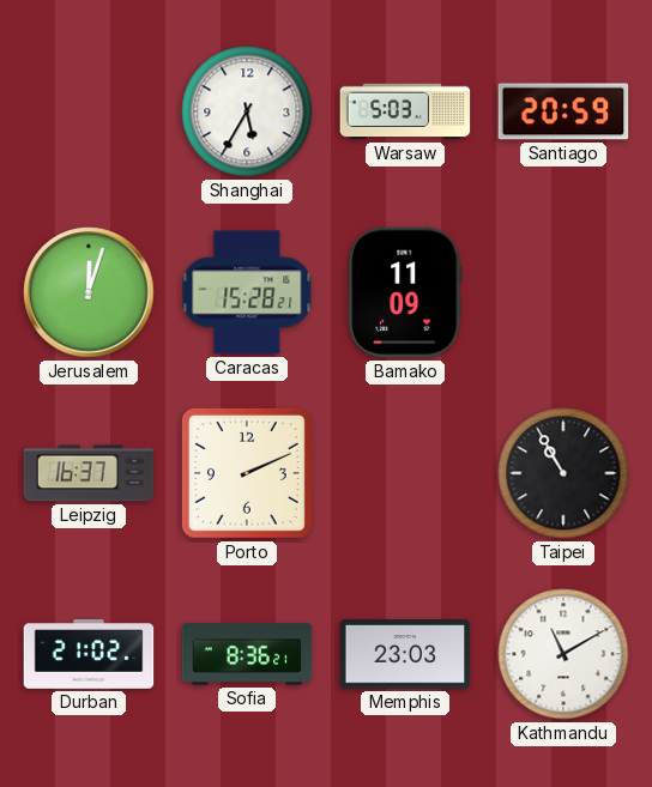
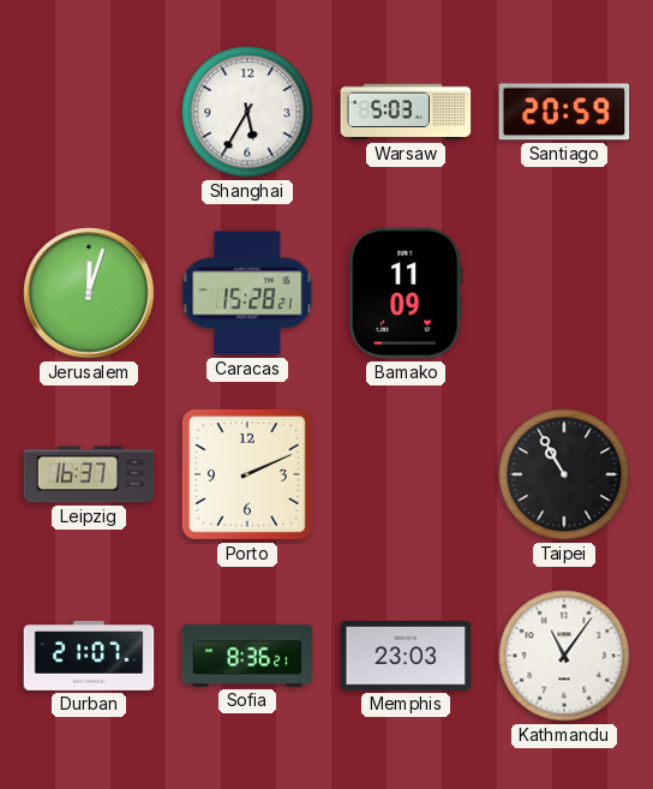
Durban: 21:02 -> 21:07 (89, 656)
Kathmandu: 11:10 -> 11:06 (564, 656)
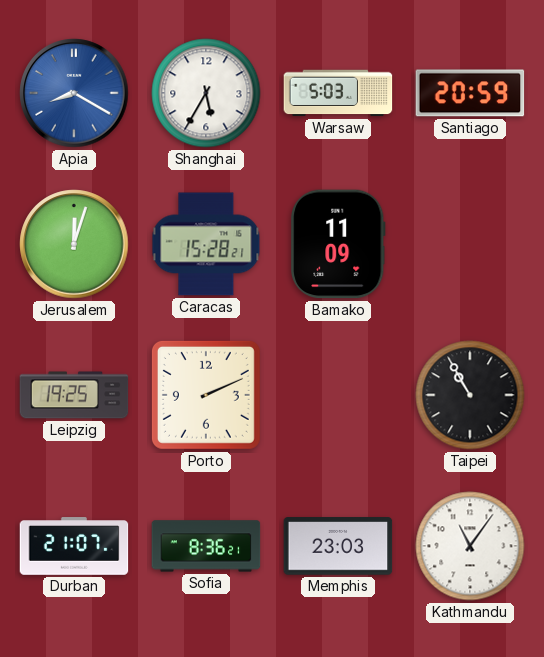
Apia: none -> 8:20 (74, 93)
Leipzig: 16:37 -> 19:25 (74, 395)
